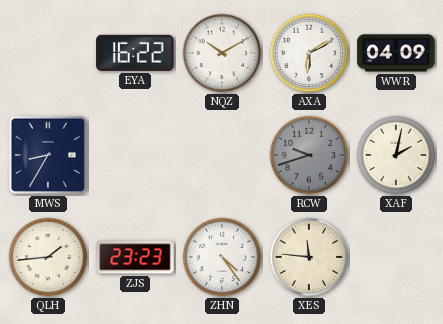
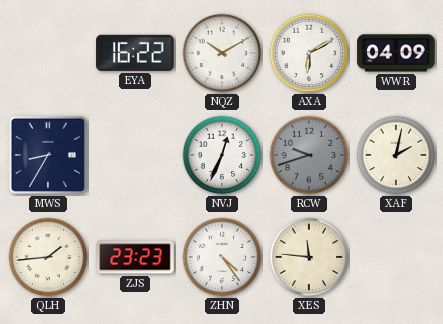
NVJ: none -> 12:34 (222, 155)
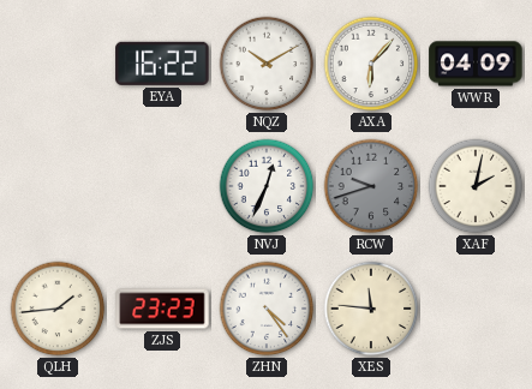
AXA: 6:10 -> 6:07 (371, 64)
MWS: 8:35 -> none (48, 155)
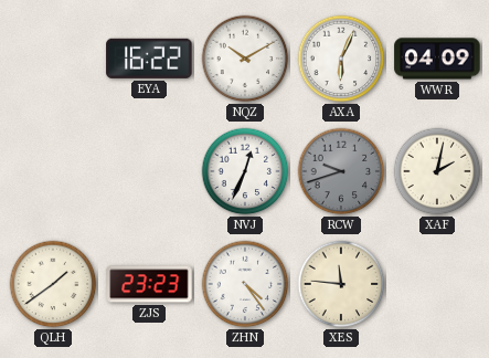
AXA: 6:07 -> 6:04 (341, 59)
QLH: 1:44 -> 1:39 (53, 284)
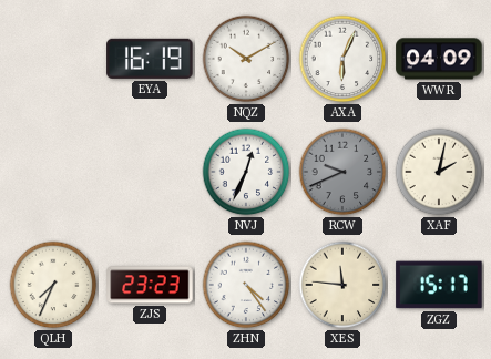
EYA: 16:22 -> 16:19 (150, 59)
RCW: 9:42 -> 9:41 (342, 172)
QLH: 1:39 -> 7:34 (53, 285)
ZGZ: none -> 15:17 (439, 285)
